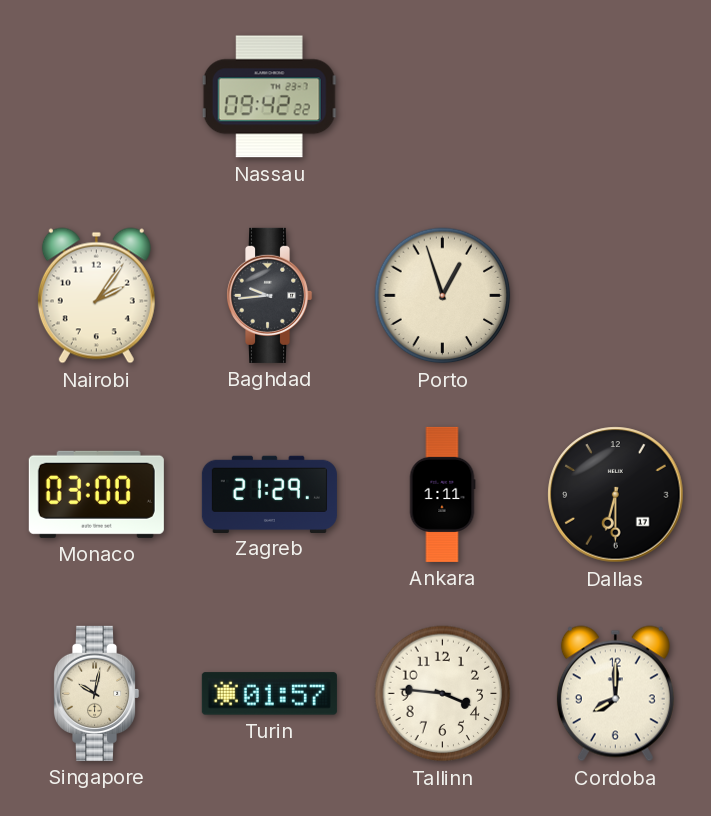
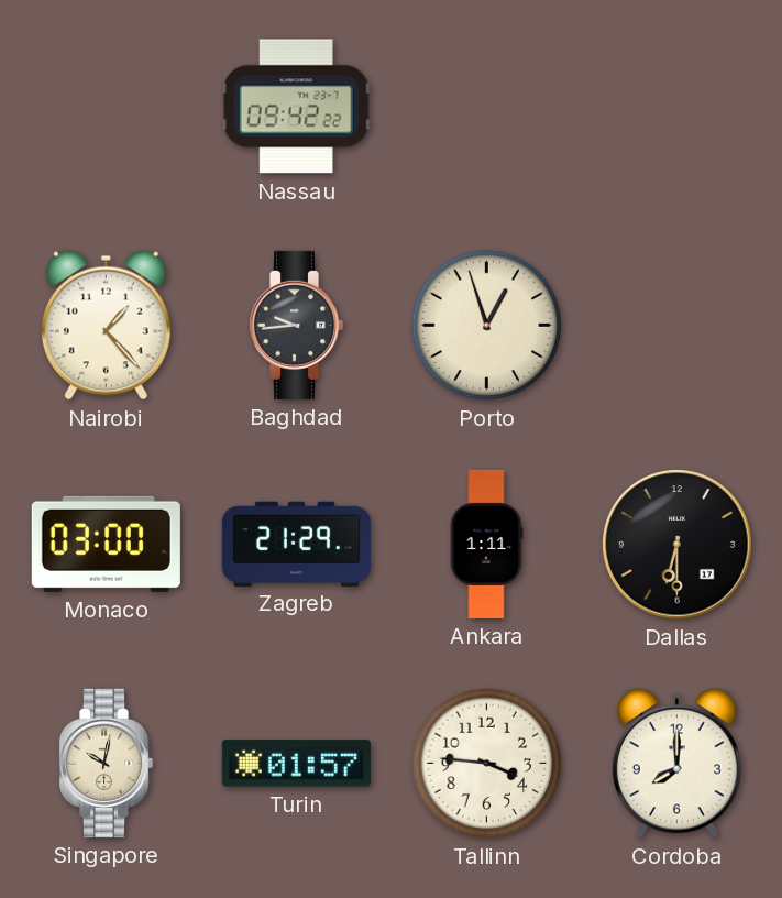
Nairobi: 2:06 -> 1:23 (106, 326)
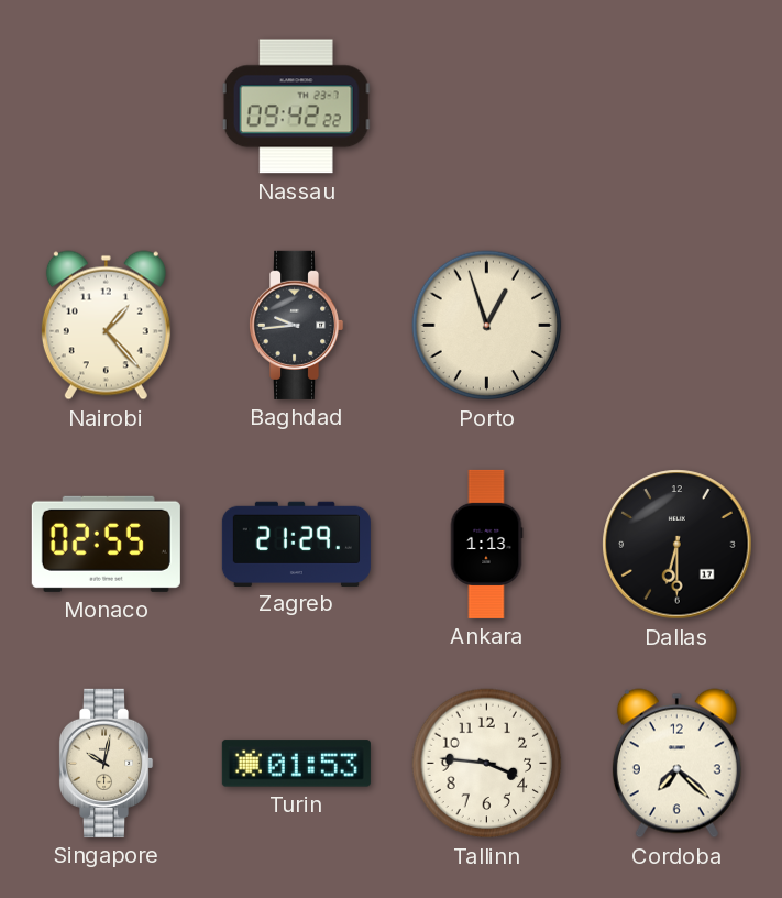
Monaco: 03:00 -> 02:55 (106, 544)
Ankara: 1:11 -> 1:13 (486, 544)
Turin: 01:57 -> 01:53 (296, 764)
Cordoba: 8:00 -> 7:22 (676, 764)
